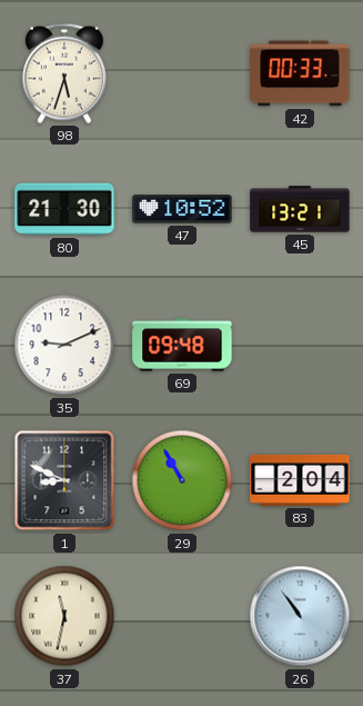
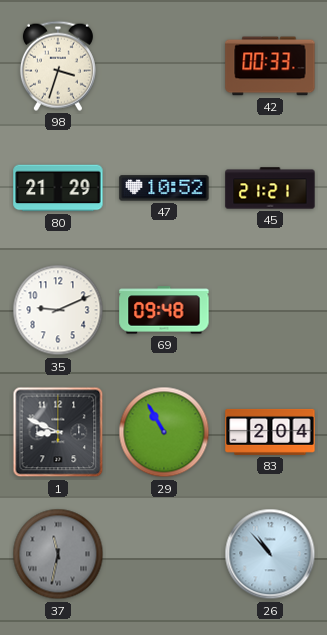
98: 5:33 -> 3:33 (58, 66)
80: 21:30 -> 21:29 (58, 188)
45: 13:21 -> 21:21 (270, 188)
37 dial: cream -> grey (58, 554)
26: 10:54 -> 10:53 (270, 554)
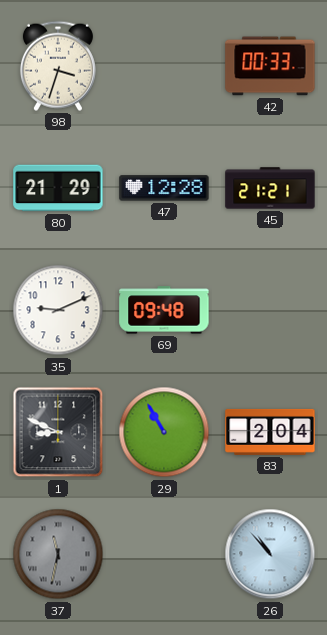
47: 10:52 -> 12:28 (164, 188)
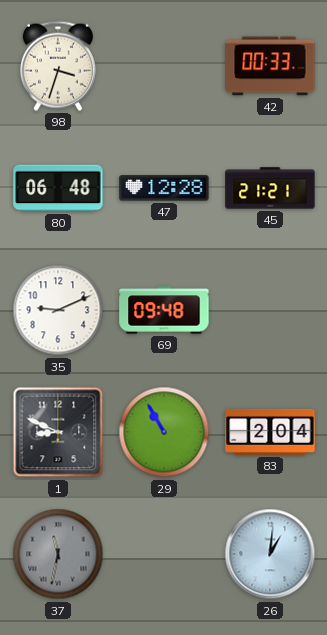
80: 21:29 -> 06:48 (58, 188)
26: 10:53 -> 1:01 (270, 554)
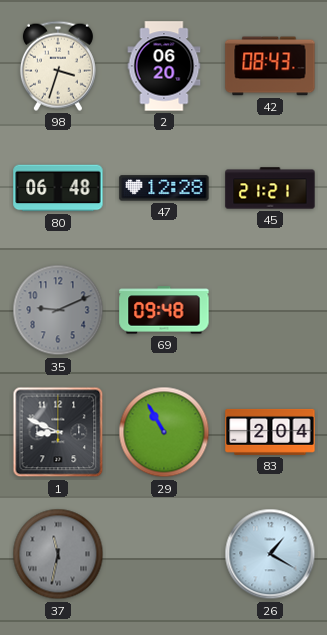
2: none -> 06:20 (164, 66)
42: 00:33 -> 08:43 (270, 66)
35 dial: white -> grey (58, 310)
26: 1:01 -> 1:20 (270, 554)
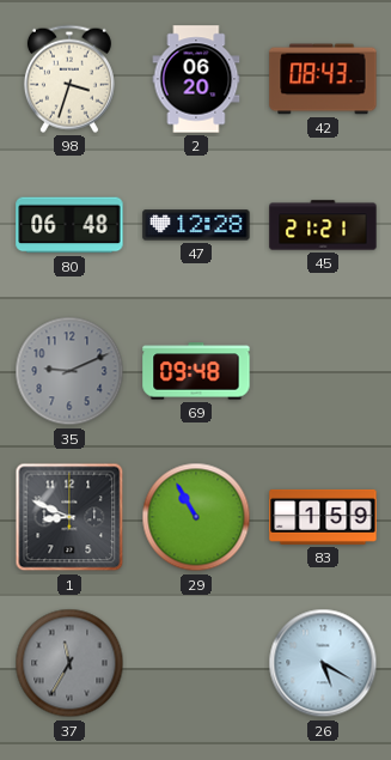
83: 2:04 -> 1:59 (323, 517)
37: 11:32 -> 11:35 (69, 663)
26: 1:20 -> 5:20 (323, 663)
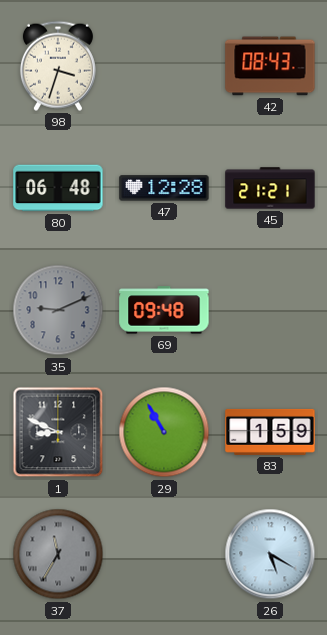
2: 06:20 -> none (196, 79)
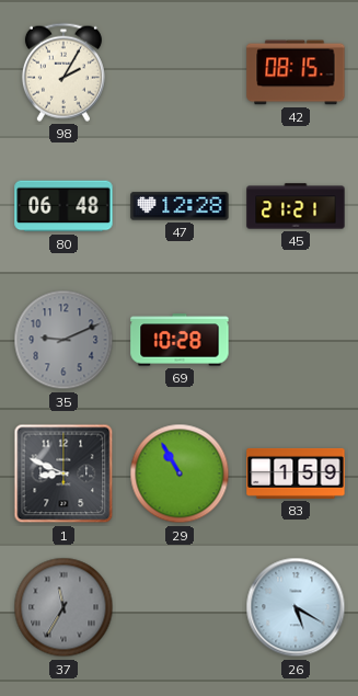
98: 3:33 -> 2:05 (63, 72)
42: 08:43 -> 08:15 (296, 72)
69: 09:48 -> 10:28 (180, 340)
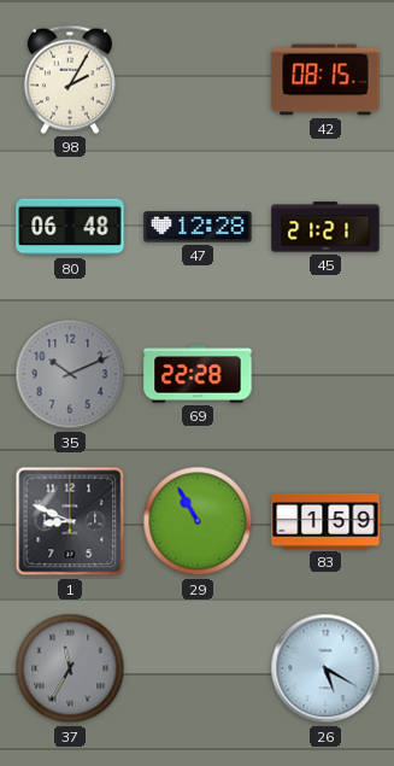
35: 9:11 -> 10:11 (70, 374)
69: 10:28 -> 22:28 (198, 374)
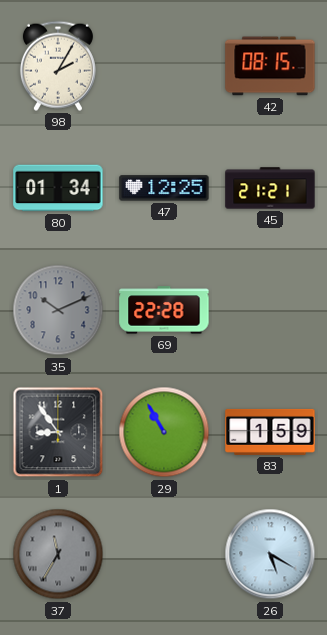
80: 06:48 -> 01:34 (58, 188)
47: 12:28 -> 12:25 (164, 188)
1: 8:49 -> 8:54 (58, 432)
